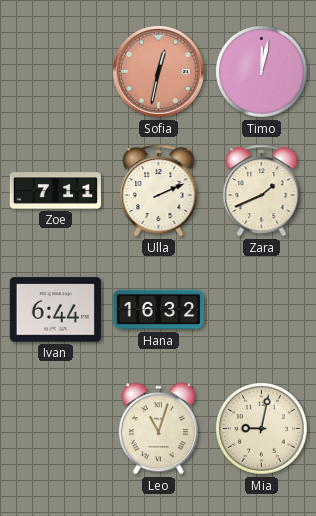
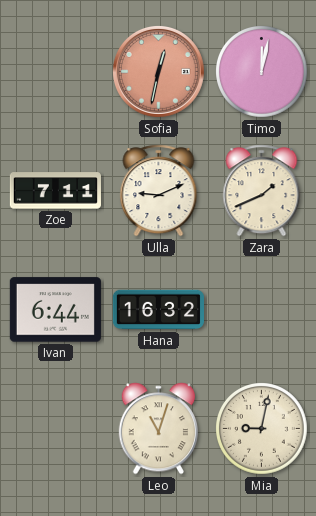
Ulla: 2:11 -> 9:11 (159, 191)
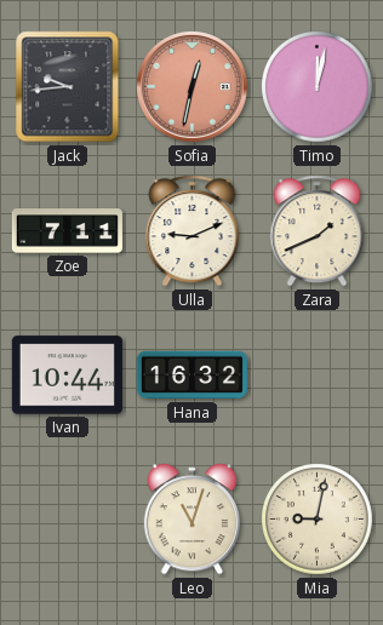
Jack: none -> 9:44 (68, 87)
Ivan: 6:44 -> 10:44 (67, 375)
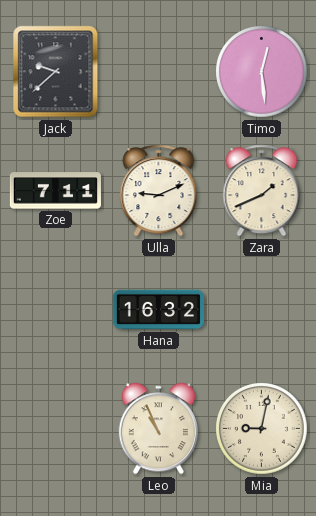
Jack: 9:44 -> 9:38 (56, 72)
Sofia: 12:32 -> none (191, 86)
Timo: 12:02 -> 12:29 (262, 72)
Ivan: 10:44 -> none (67, 375)
Leo: 11:03 -> 10:56 (158, 429)
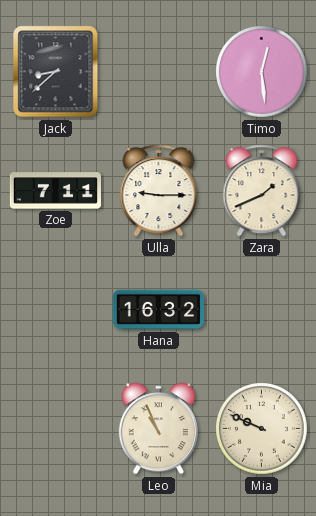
Jack: 9:38 -> 8:38 (56, 72)
Ulla: 9:11 -> 9:15 (159, 191)
Mia: 9:02 -> 9:49 (262, 429)
